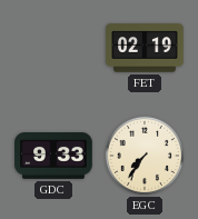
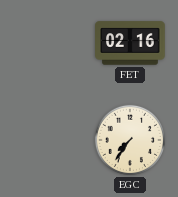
FET: 02:19 -> 02:16 (130, 43)
GDC: 9:33 -> none (53, 157)
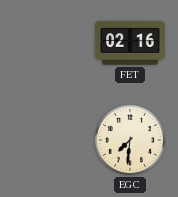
EGC: 7:36 -> 7:31 (130, 140)
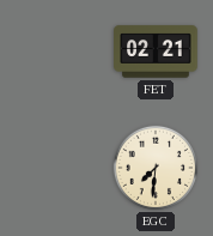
FET: 02:16 -> 02:21 (156, 52)
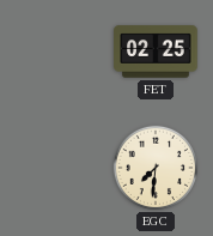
FET: 02:21 -> 02:25 (156, 52)
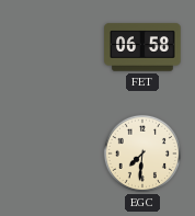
FET: 02:25 -> 06:58 (142, 47)
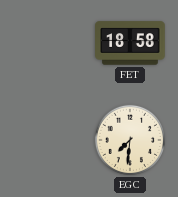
FET: 06:58 -> 18:58 (130, 43)
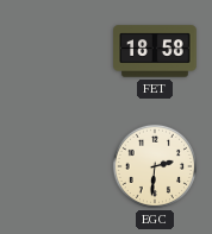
EGC: 7:31 -> 2:31 (155, 166)
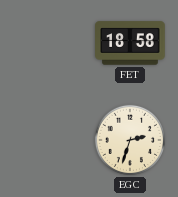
EGC: 2:31 -> 2:33 (130, 140)
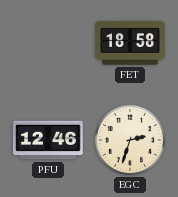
PFU: none -> 12:46 (48, 140)
